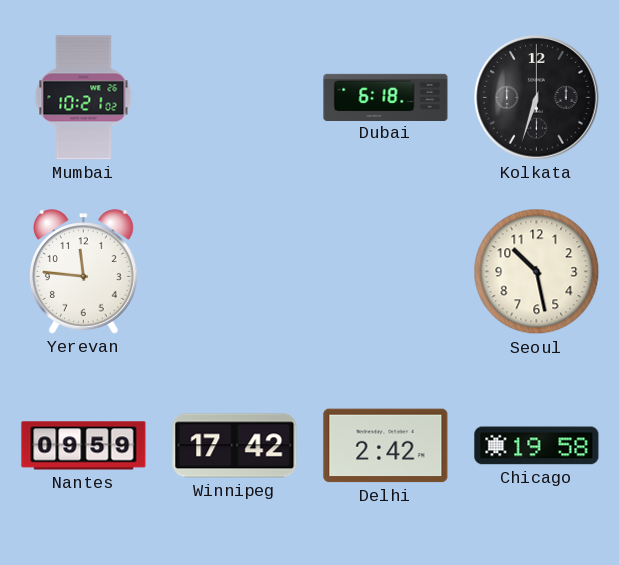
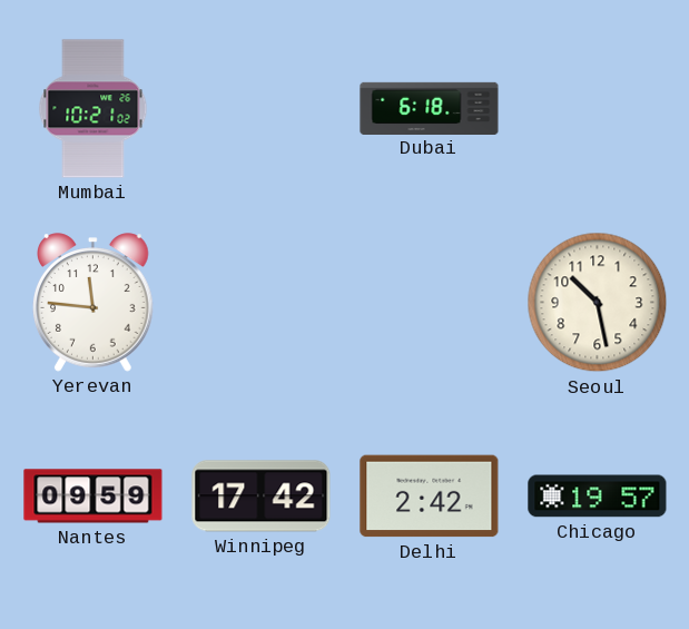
Kolkata: 6:33 -> none (537, 98)
Chicago: 19:58 -> 19:57 (598, 497)
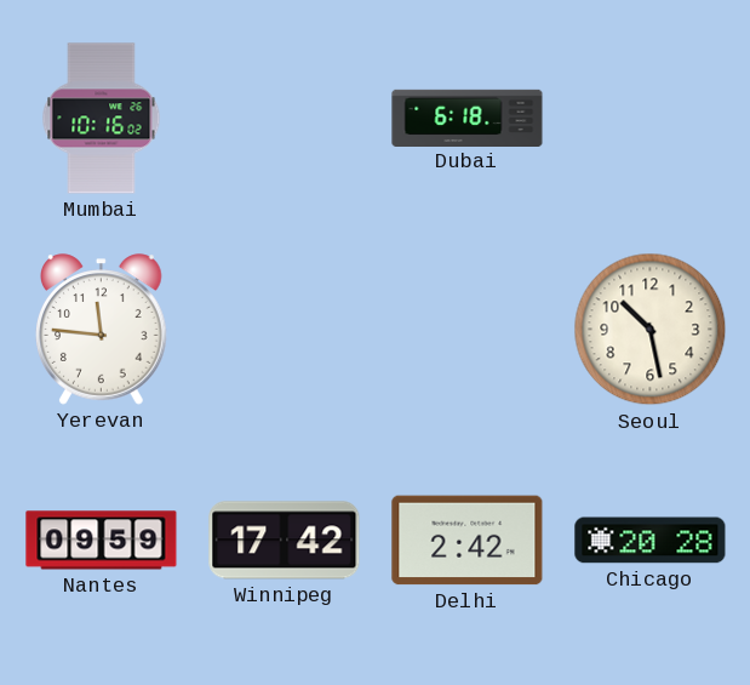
Mumbai: 10:21 -> 10:16 (102, 119)
Chicago: 19:57 -> 20:28 (651, 541)
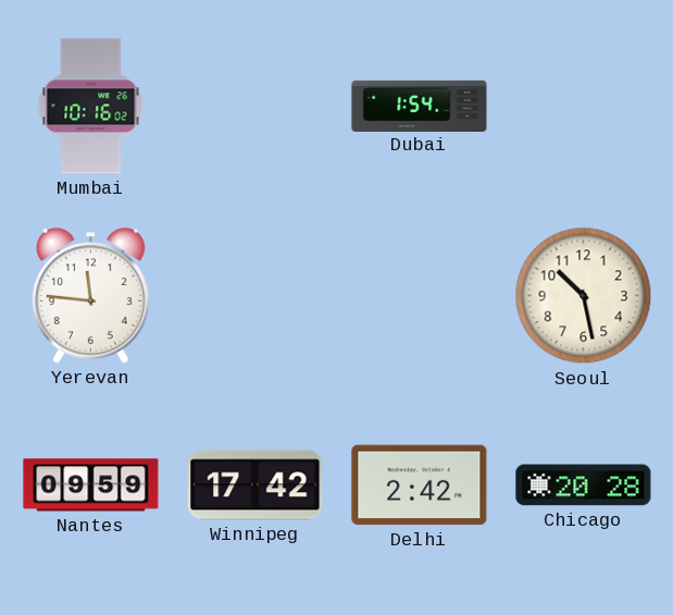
Dubai: 6:18 -> 1:54 (420, 106)
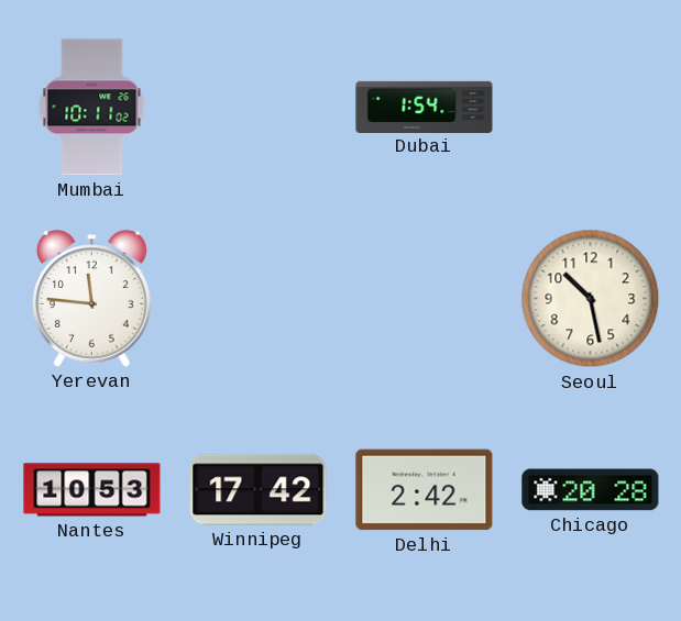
Mumbai: 10:16 -> 10:11 (92, 108)
Nantes: 09:59 -> 10:53 (92, 490)
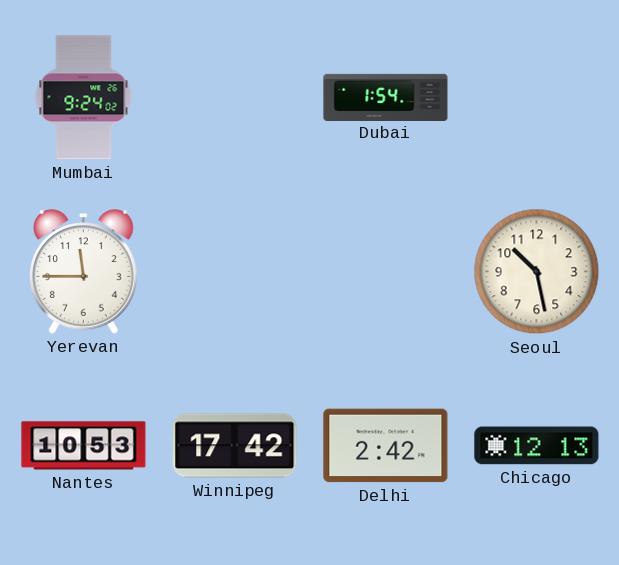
Mumbai: 10:11 -> 9:24 (84, 98)
Yerevan: 11:46 -> 11:45 (84, 272)
Chicago: 20:28 -> 12:13 (537, 446)
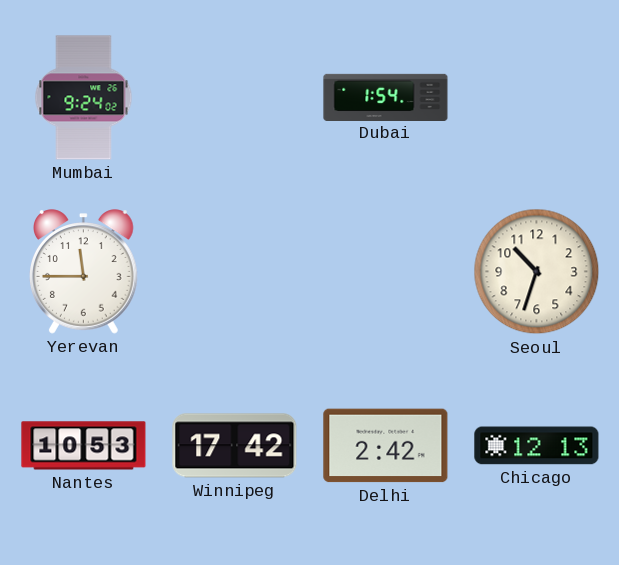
Seoul: 10:28 -> 10:33 (537, 272)
